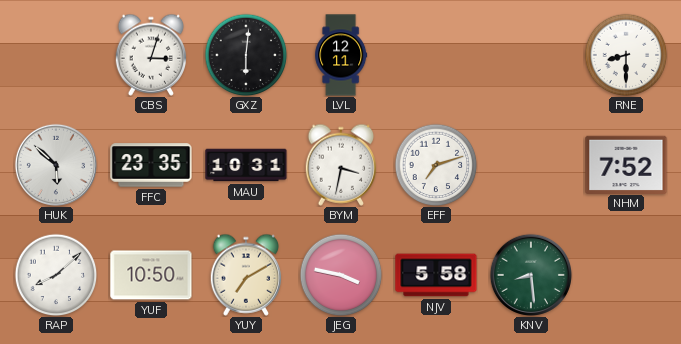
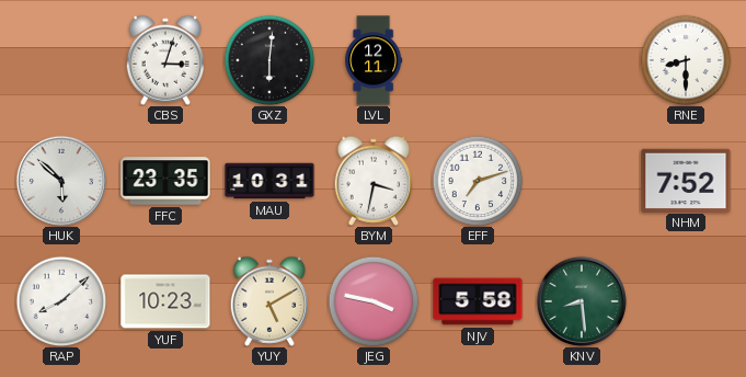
YUF: 10:50 -> 10:23 (165, 301)
YUY: 7:10 -> 5:10 (269, 301)
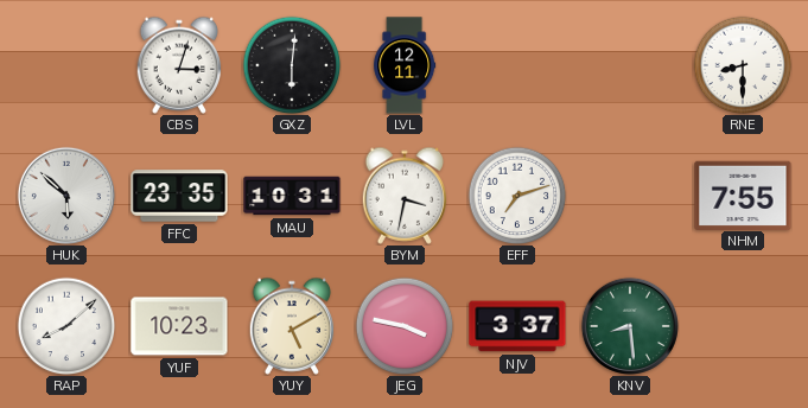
NHM: 7:52 -> 7:55 (743, 195)
NJV: 5:58 -> 3:37 (517, 326)
